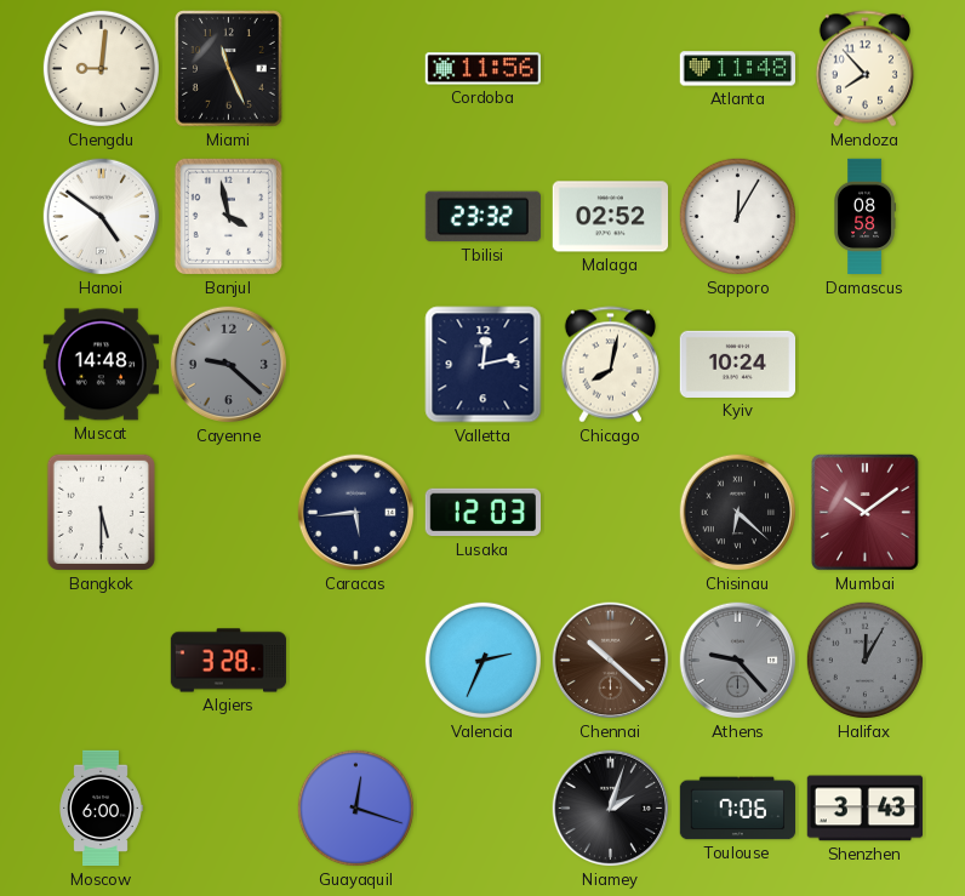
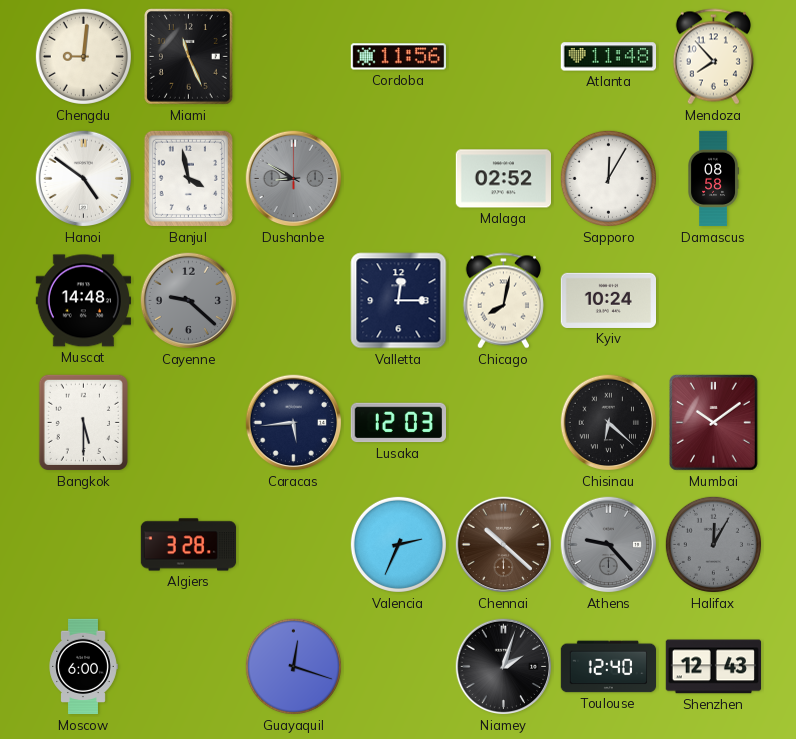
Dushanbe: none -> 8:50 (294, 179)
Tbilisi: 23:32 -> none (482, 217)
Valletta: 12:13 -> 12:15 (399, 301)
Toulouse: 7:06 -> 12:40 (609, 667)
Shenzhen: 3:43 -> 12:43 (713, 667)
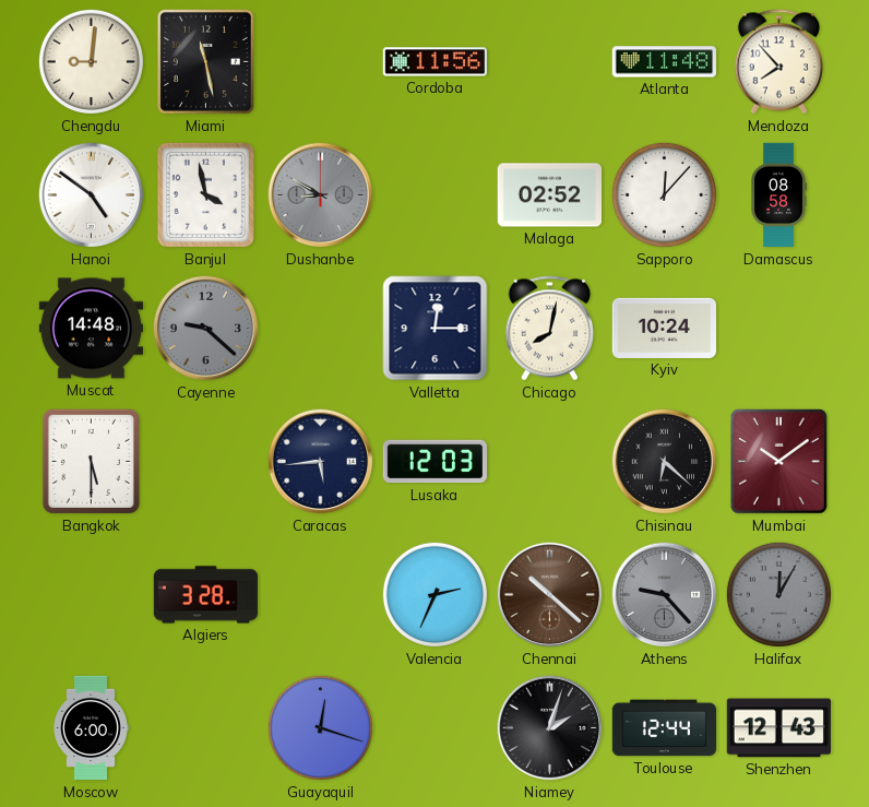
Miami: 11:26 -> 11:28 (206, 62)
Sapporo: 12:05 -> 12:07 (664, 194)
Toulouse: 12:40 -> 12:44 (665, 728)
